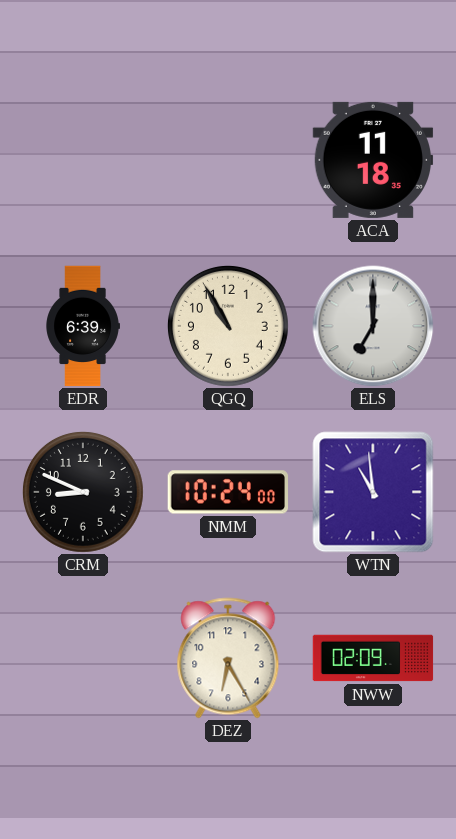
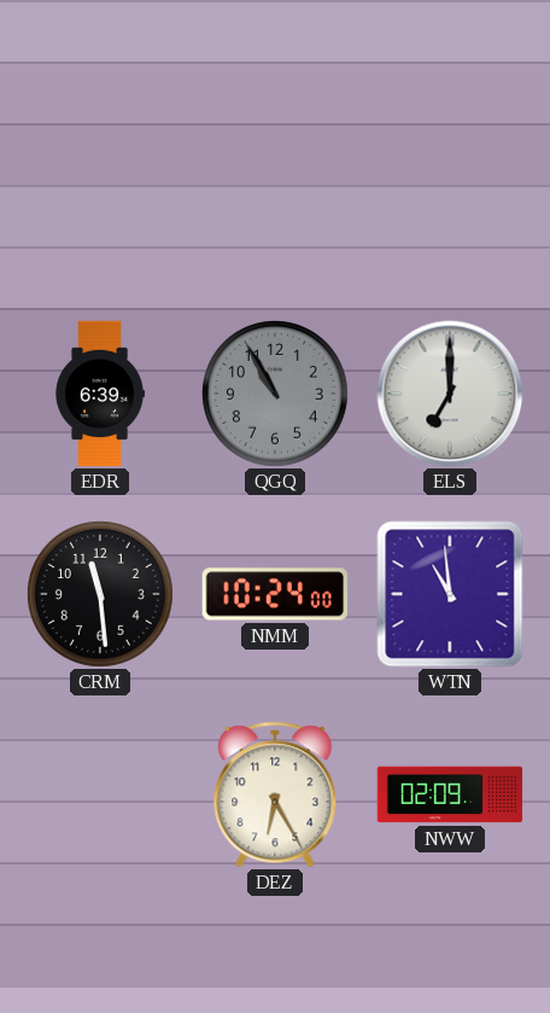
ACA: 11:18 -> none (373, 160)
QGQ dial: cream -> grey (275, 394)
CRM: 8:49 -> 11:29 (100, 594)
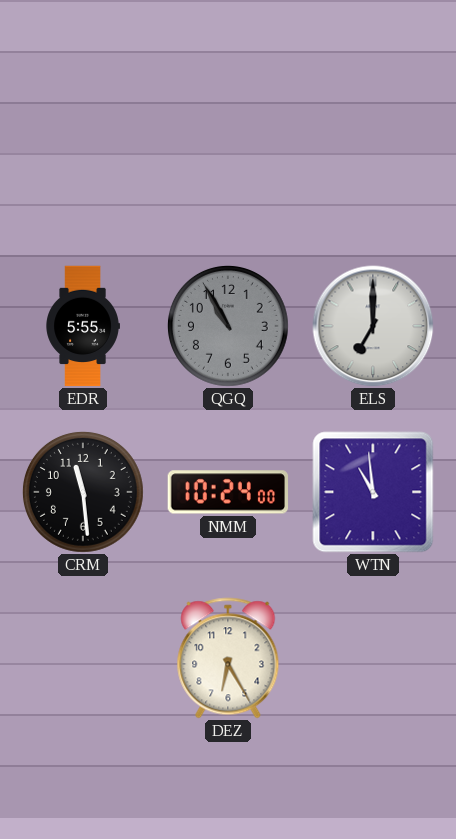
EDR: 6:39 -> 5:55 (83, 326)
NWW: 02:09 -> none (450, 794)
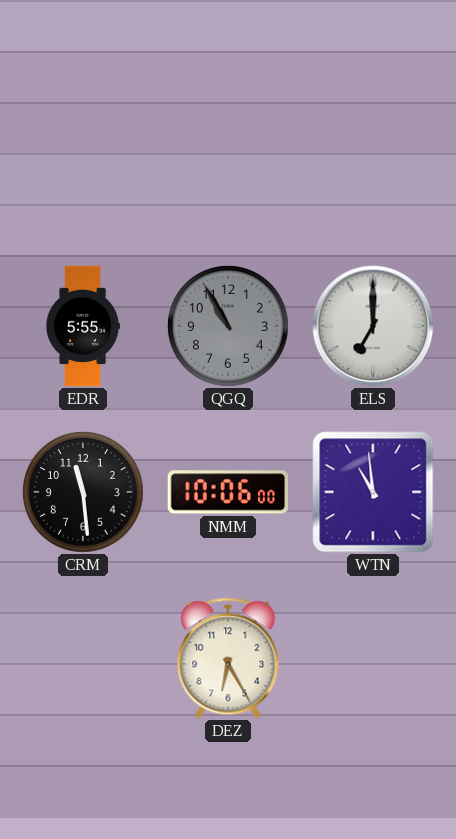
NMM: 10:24 -> 10:06 (228, 492)
